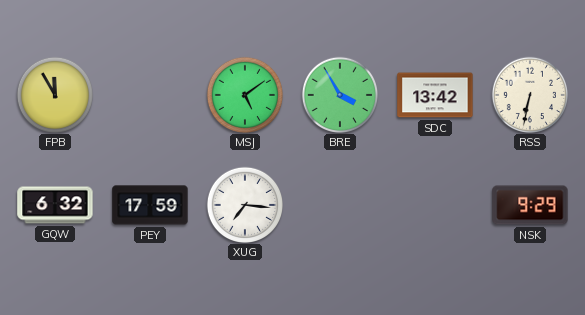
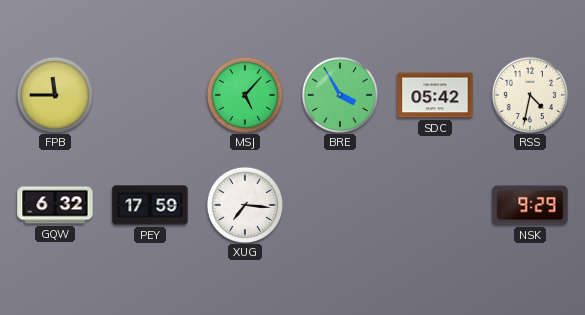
FPB: 11:55 -> 11:45 (54, 94)
MSJ: 5:09 -> 5:07 (244, 94)
SDC: 13:42 -> 05:42 (435, 95)
RSS: 6:32 -> 4:32 (529, 94)
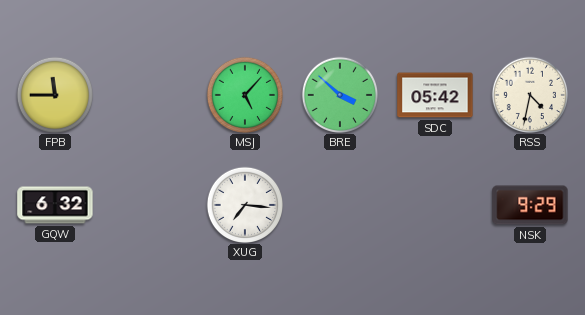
BRE: 3:55 -> 3:52 (339, 94)
PEY: 17:59 -> none (150, 205)
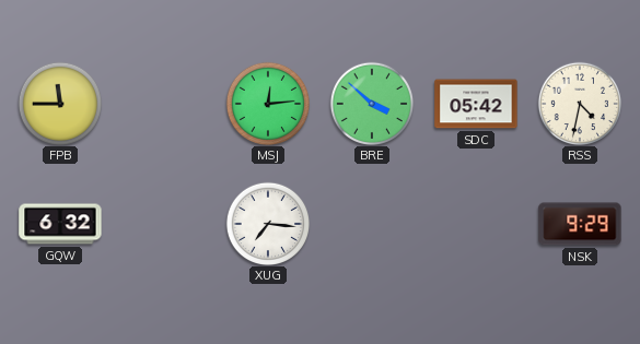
MSJ: 5:07 -> 12:14 (267, 103)
